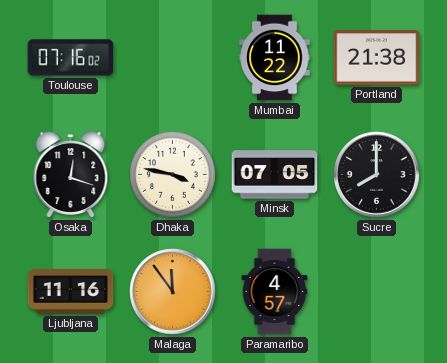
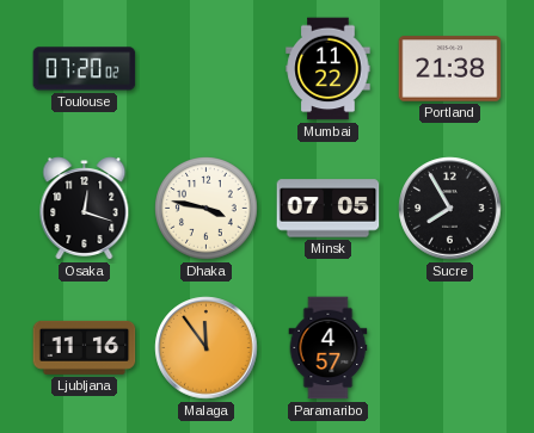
Toulouse: 07:16 -> 07:20 (85, 69)
Sucre: 8:00 -> 7:55 (450, 209)
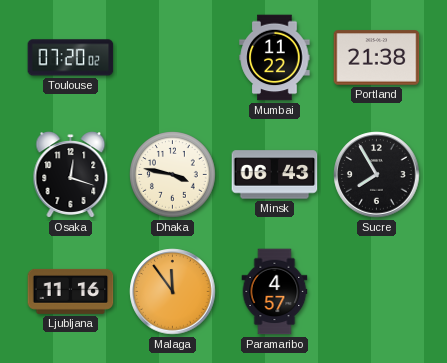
Minsk: 07:05 -> 06:43 (275, 175)
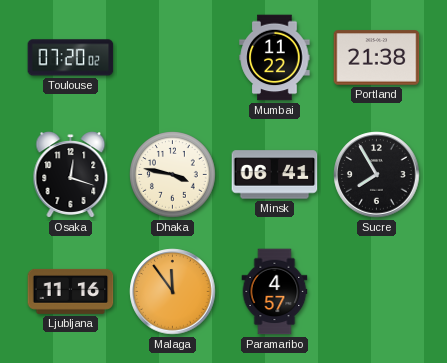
Minsk: 06:43 -> 06:41 (275, 175)
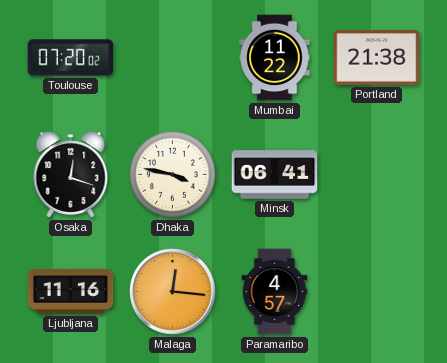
Sucre: 7:55 -> none (377, 175)
Malaga: 11:54 -> 12:16 (173, 292)
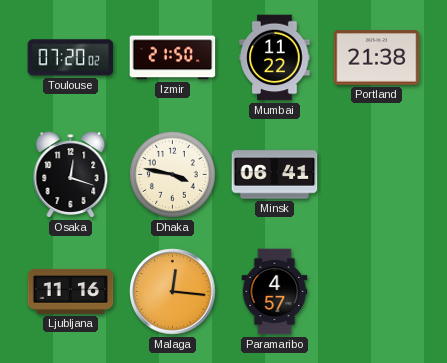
Izmir: none -> 21:50 (173, 58)
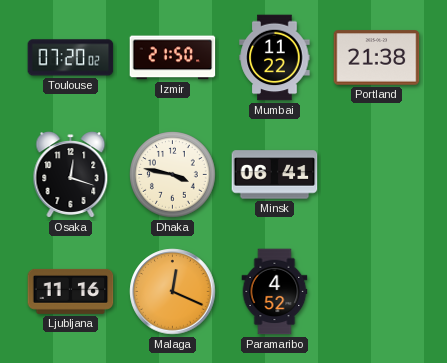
Malaga: 12:16 -> 12:19 (173, 292)
Paramaribo: 4:57 -> 4:52 (275, 292)
